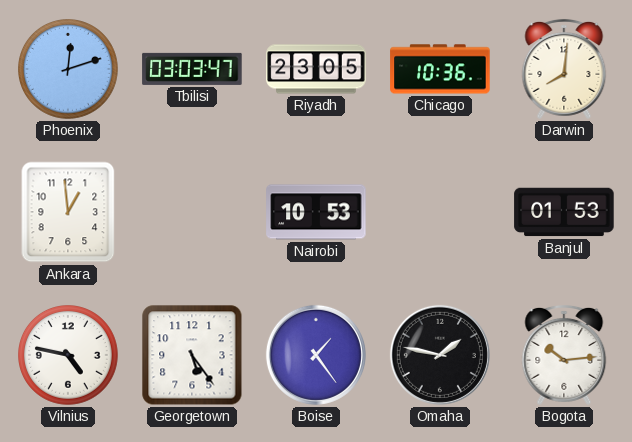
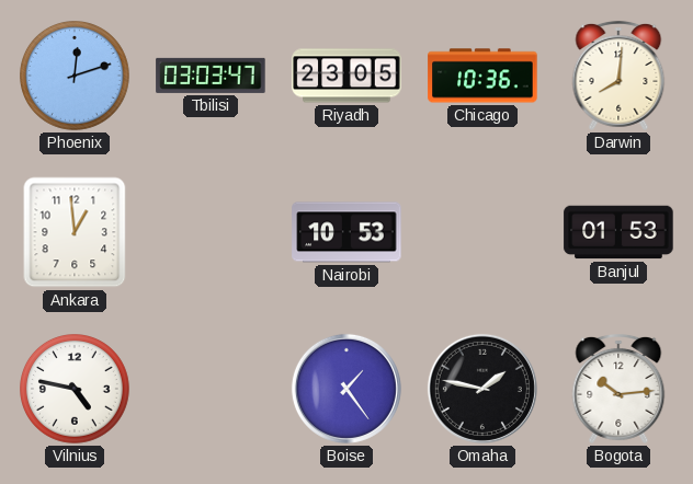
Georgetown: 5:24 -> none (192, 355)
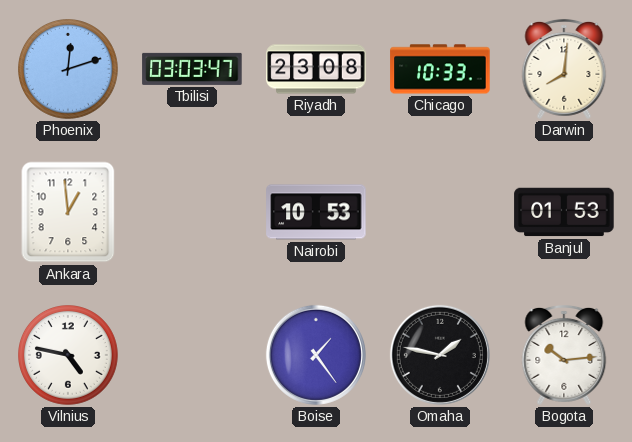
Riyadh: 23:05 -> 23:08 (316, 69)
Chicago: 10:36 -> 10:33 (440, 69)
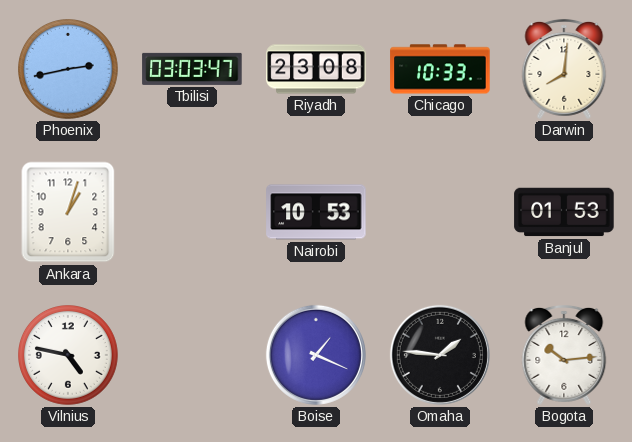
Phoenix: 12:12 -> 2:43 (69, 70)
Ankara: 12:59 -> 1:03 (68, 212)
Boise: 1:24 -> 1:19 (316, 355)
Omaha: 1:47 -> 1:46 (440, 355)
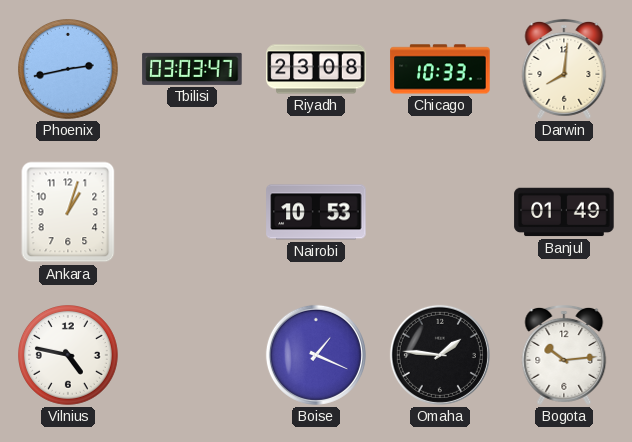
Banjul: 01:53 -> 01:49 (564, 212)
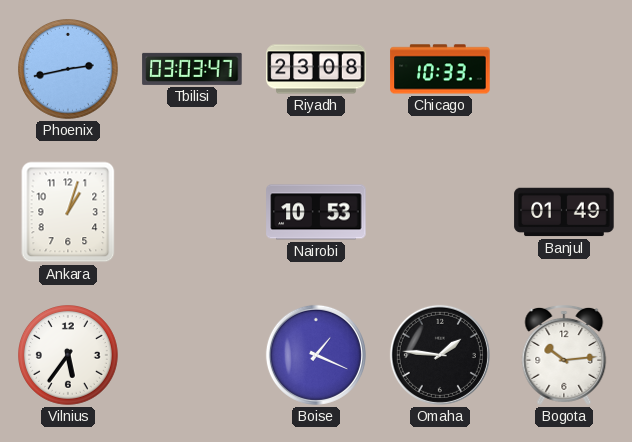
Darwin: 8:01 -> none (564, 69)
Vilnius: 4:47 -> 5:36 (69, 356)
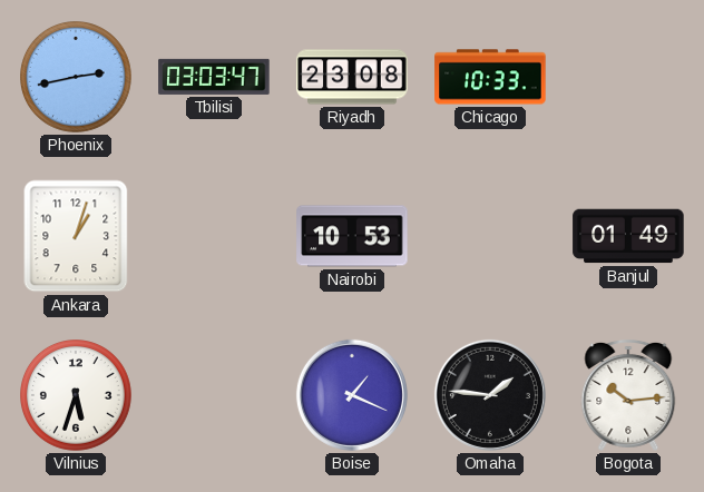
Vilnius: 5:36 -> 5:33 (77, 396)
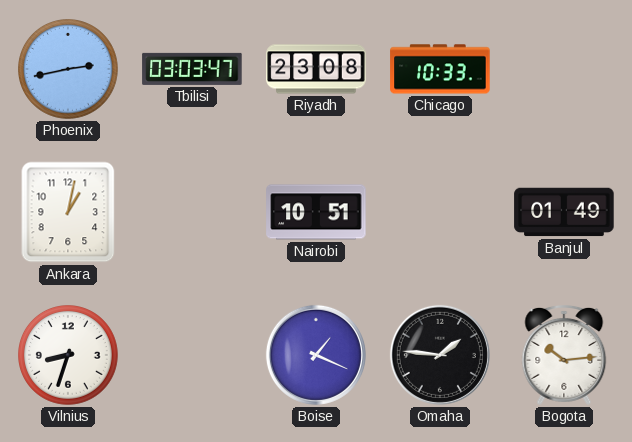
Ankara: 1:03 -> 1:02 (68, 212)
Nairobi: 10:53 -> 10:51 (316, 212)
Vilnius: 5:33 -> 8:33 (69, 356)
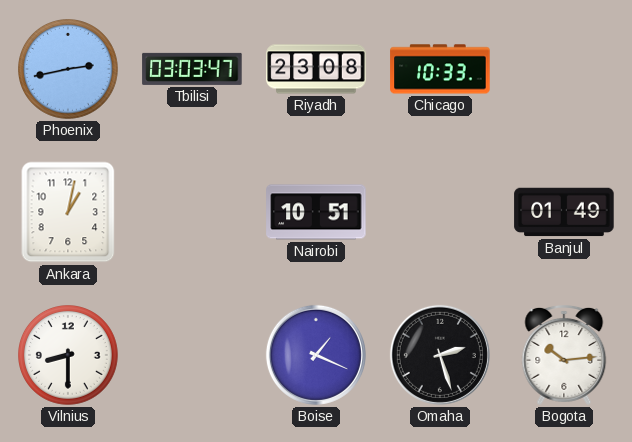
Vilnius: 8:33 -> 8:30 (69, 356)
Omaha: 1:46 -> 2:27 (440, 355)
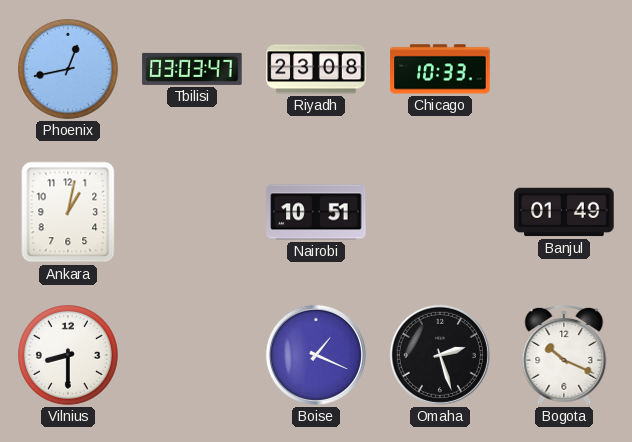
Phoenix: 2:43 -> 12:43 (69, 70)
Bogota: 10:14 -> 10:19 (564, 355)
